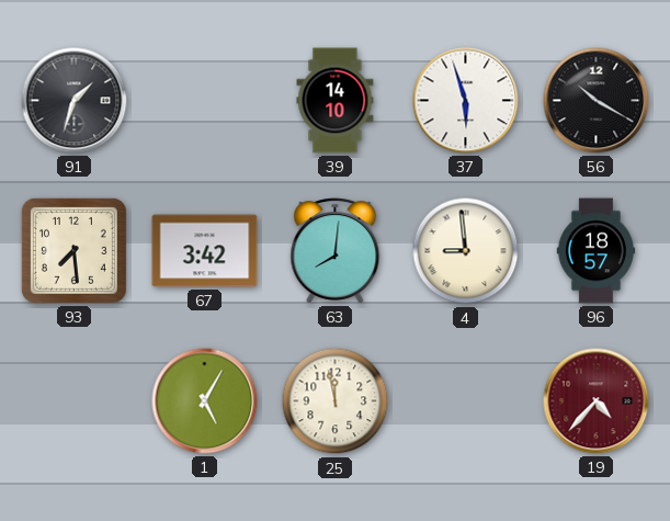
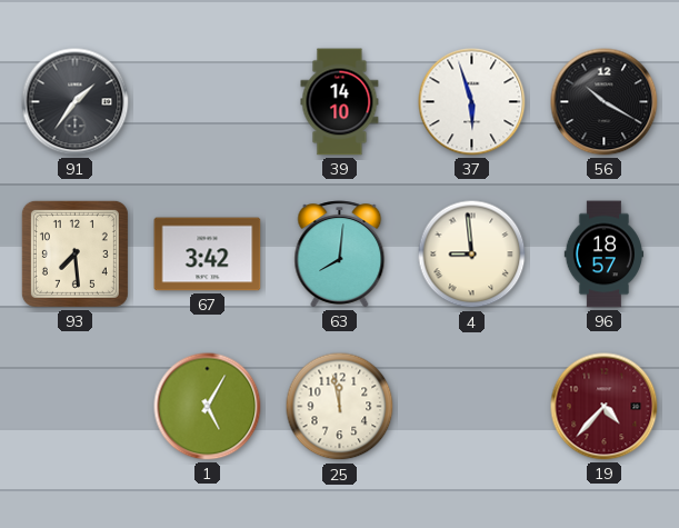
91: 1:33 -> 1:36 (76, 102)
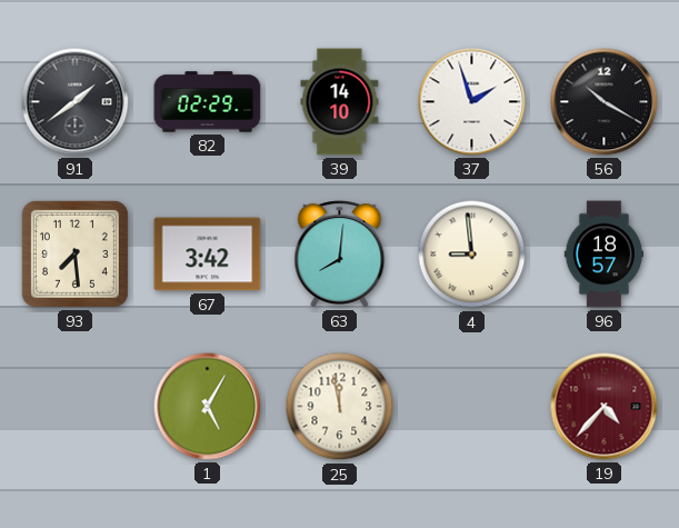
91: 1:36 -> 1:39 (76, 102)
82: none -> 02:29 (208, 102)
37: 5:57 -> 1:57 (472, 102)
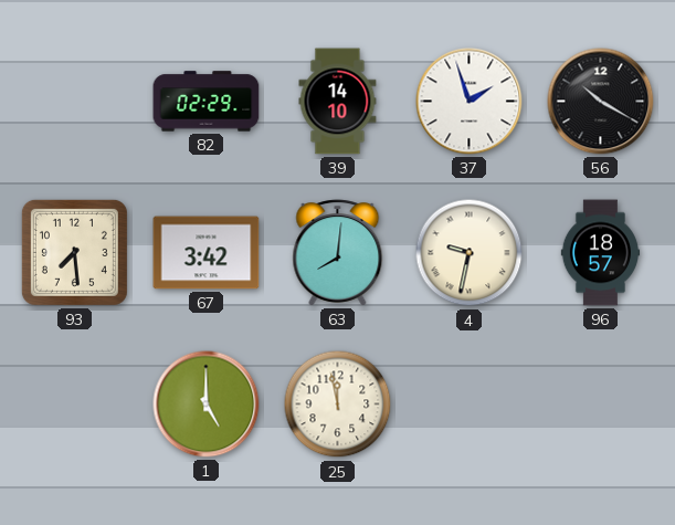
91: 1:39 -> none (76, 102)
4: 8:59 -> 9:32 (470, 253)
1: 5:05 -> 5:00 (207, 405)
19: 4:37 -> none (605, 407)
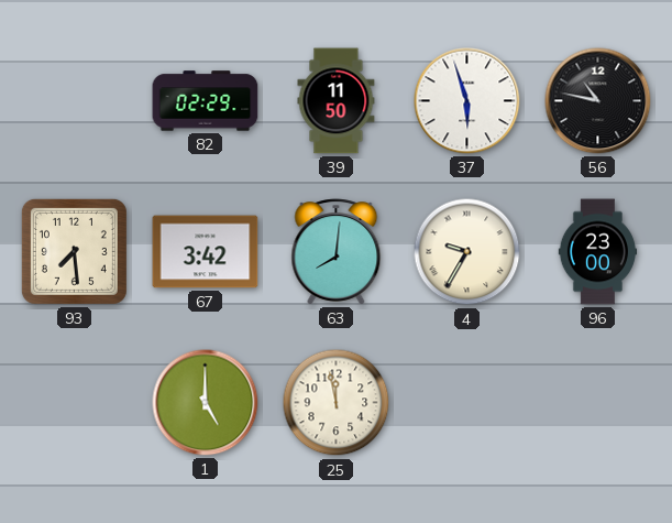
39: 14:10 -> 11:50 (337, 101)
37: 1:57 -> 5:57 (467, 101)
56: 10:20 -> 10:47 (598, 101)
4: 9:32 -> 9:35 (467, 252)
96: 18:57 -> 23:00 (598, 252)
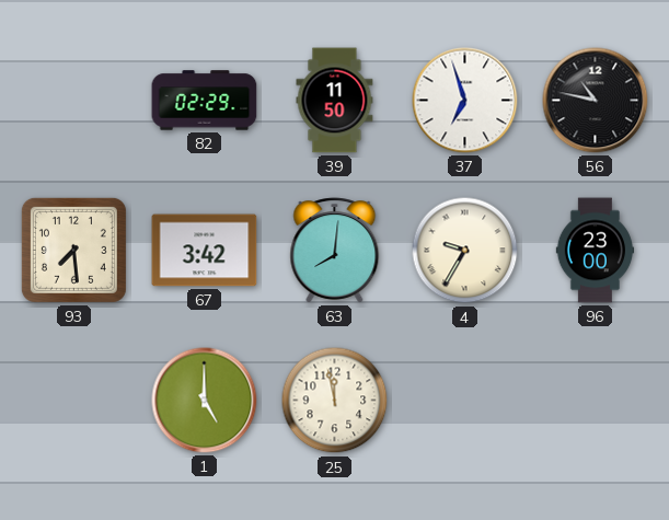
37: 5:57 -> 6:57 (465, 101)
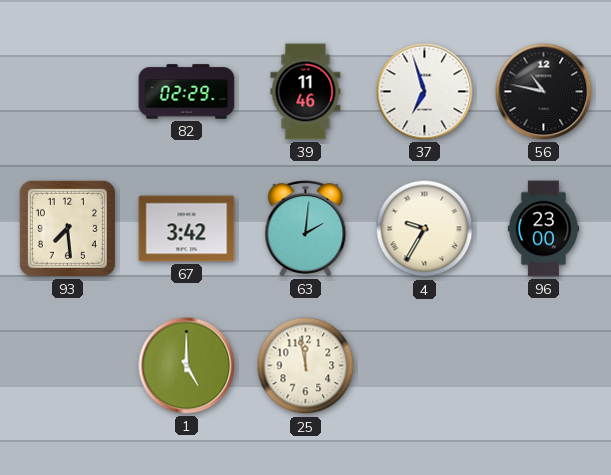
39: 11:50 -> 11:46 (306, 92)
63: 8:01 -> 2:01 (306, 229)
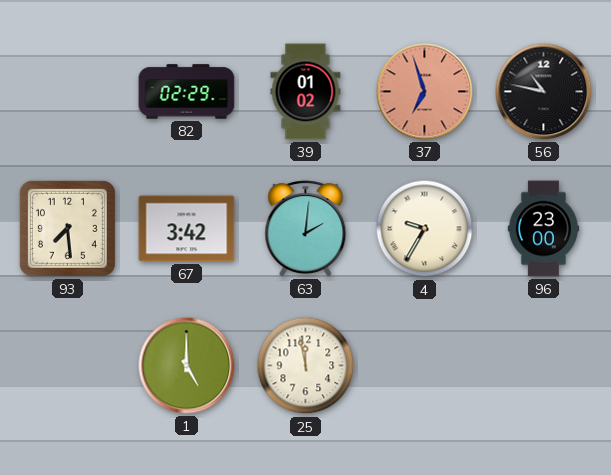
39: 11:46 -> 01:02 (306, 92)
37 dial: white -> salmon (425, 92)
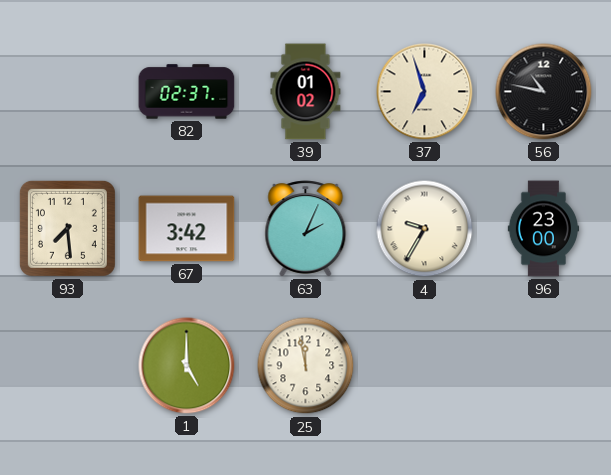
82: 02:29 -> 02:37 (187, 92)
37 dial: salmon -> cream (425, 92)
63: 2:01 -> 2:04 (306, 229)
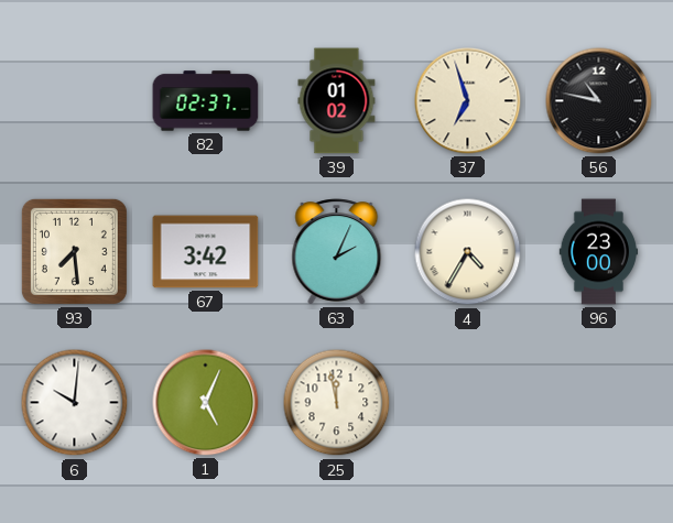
4: 9:35 -> 4:35 (468, 252)
6: none -> 10:01 (75, 403)
1: 5:00 -> 5:04 (206, 403)
